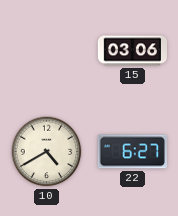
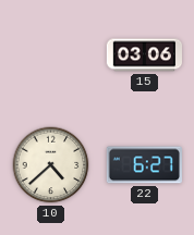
10: 4:40 -> 4:38 (51, 165)
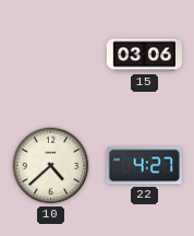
22: 6:27 -> 4:27 (144, 166)
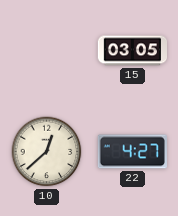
15: 03:06 -> 03:05 (132, 51)
10: 4:38 -> 12:38 (47, 152)
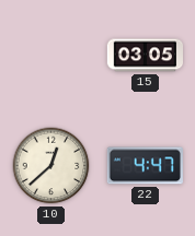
22: 4:27 -> 4:47 (145, 166)
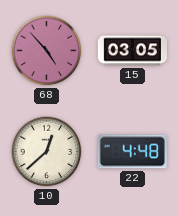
68: none -> 4:53 (47, 51)
22: 4:47 -> 4:48 (132, 152)
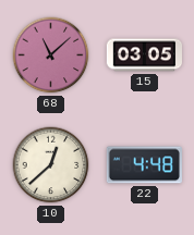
68: 4:53 -> 11:08 (51, 55)
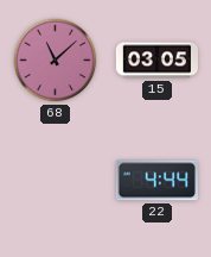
10: 12:38 -> none (51, 165)
22: 4:48 -> 4:44 (156, 181)
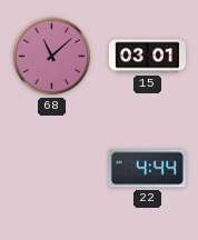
15: 03:05 -> 03:01 (147, 57)
